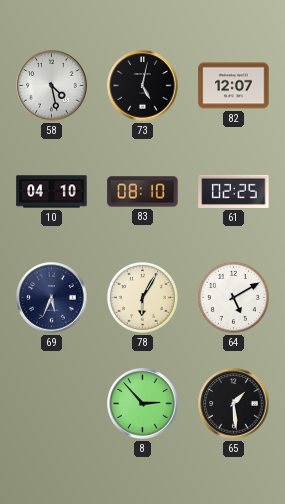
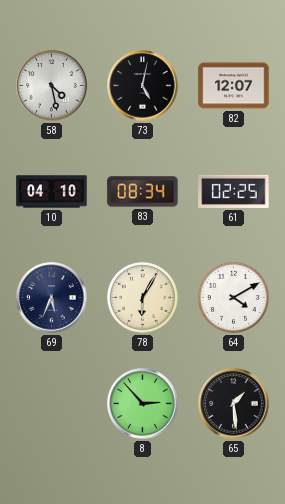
83: 08:10 -> 08:34 (143, 192)
64: 5:10 -> 4:10 (233, 297)
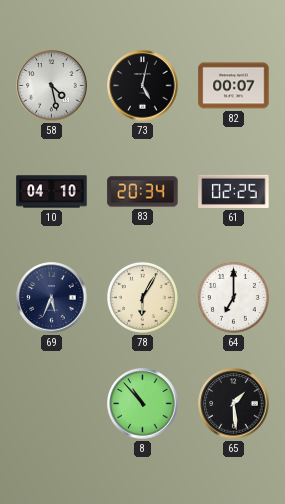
82: 12:07 -> 00:07 (234, 86)
83: 08:34 -> 20:34 (143, 192)
64: 4:10 -> 7:00 (233, 297)
8: 2:53 -> 10:53 (143, 404)
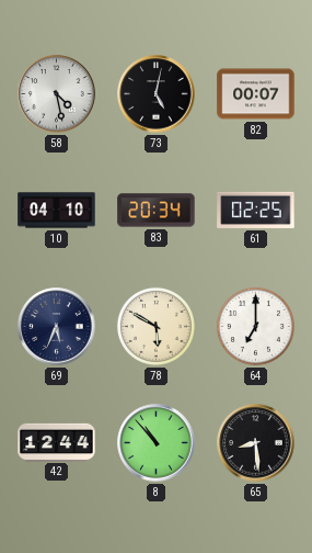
78: 6:05 -> 5:50 (155, 326)
42: none -> 12:44 (57, 442)
65: 1:29 -> 8:29 (256, 443)
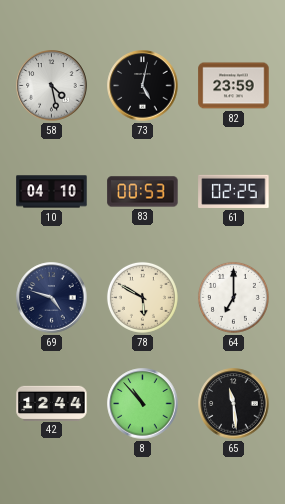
82: 00:07 -> 23:59 (234, 86)
83: 20:34 -> 00:53 (143, 192)
69: 5:34 -> 4:48 (52, 298)
65: 8:29 -> 11:29 (234, 404)
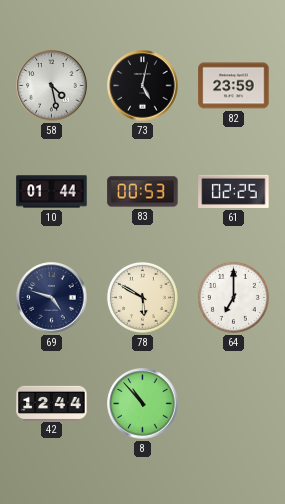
10: 04:10 -> 01:44 (52, 192)
65: 11:29 -> none (234, 404)
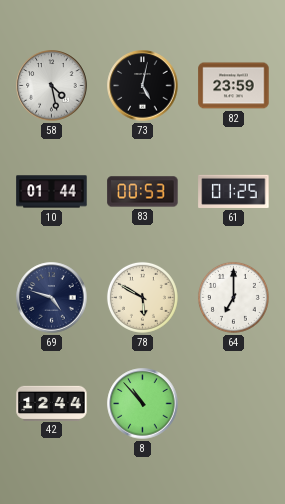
61: 02:25 -> 01:25 (234, 191)
